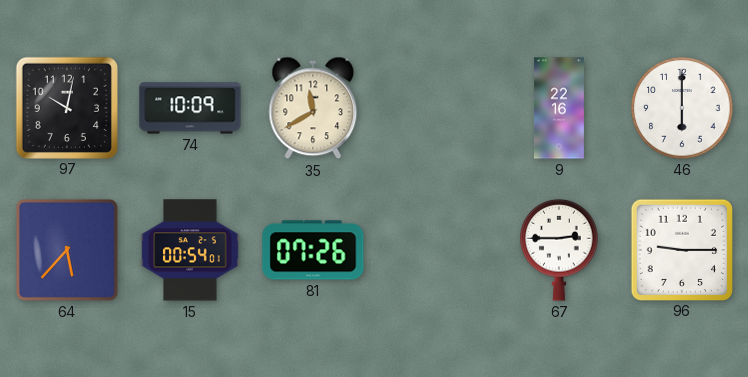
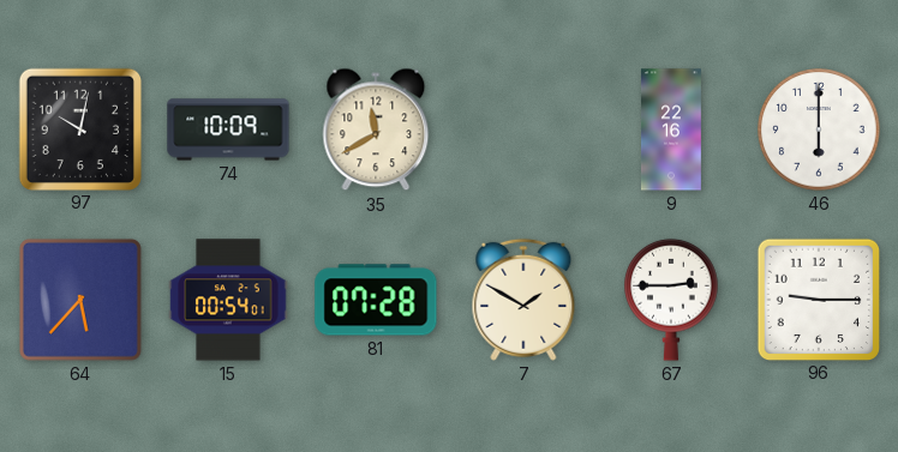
81: 07:26 -> 07:28 (376, 300)
7: none -> 1:50 (523, 300)
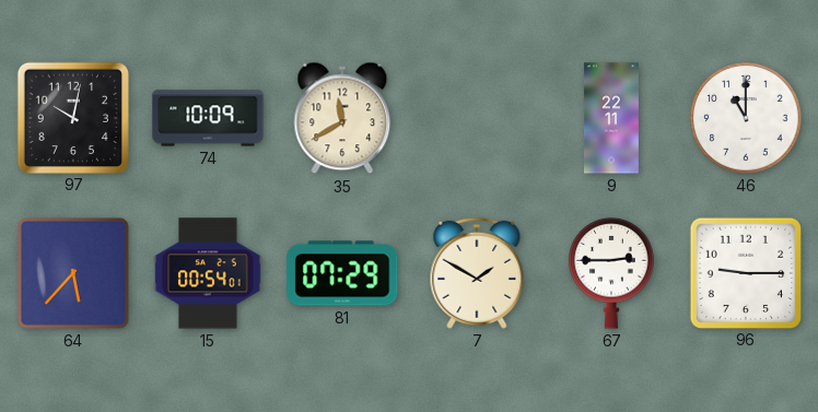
9: 22:16 -> 22:11 (611, 118)
46: 6:00 -> 11:00 (746, 118)
81: 07:28 -> 07:29 (342, 273)
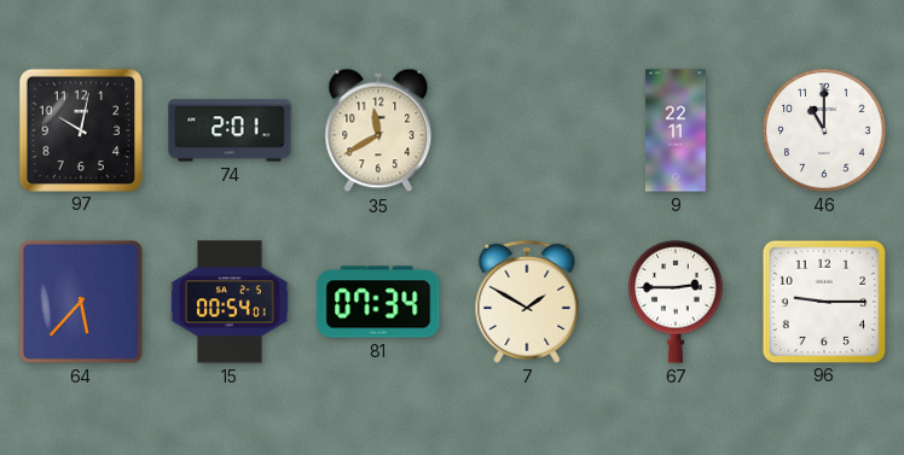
74: 10:09 -> 2:01 (230, 130)
81: 07:29 -> 07:34 (378, 302)
